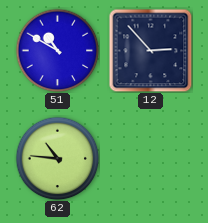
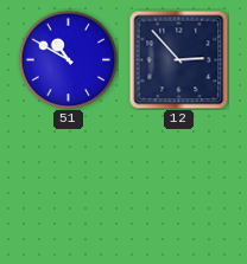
62: 10:46 -> none (57, 158)
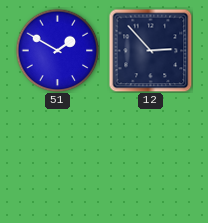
51: 10:50 -> 1:50 (57, 50)
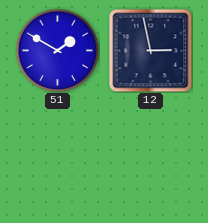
12: 2:53 -> 2:58 (150, 50)
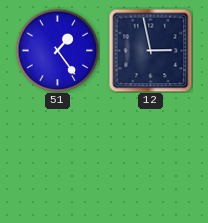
51: 1:50 -> 1:24 (57, 50)
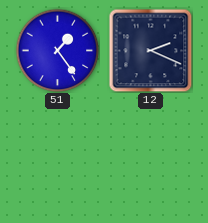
12: 2:58 -> 2:19 (150, 50)
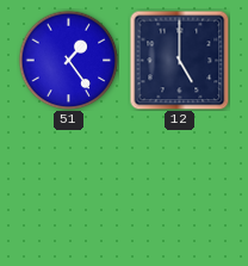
12: 2:19 -> 5:00 (179, 60)
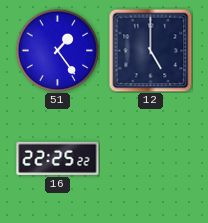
16: none -> 22:25 (58, 158)
